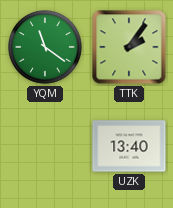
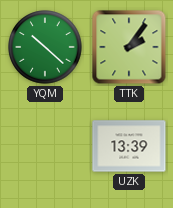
YQM: 11:21 -> 10:22 (45, 47)
UZK: 13:40 -> 13:39 (129, 146)
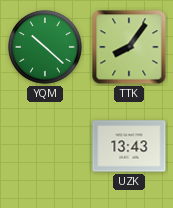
TTK: 2:06 -> 8:06 (129, 47)
UZK: 13:39 -> 13:43 (129, 146)
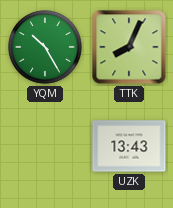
YQM: 10:22 -> 10:25 (45, 47)
TTK: 8:06 -> 8:04 (129, 47)
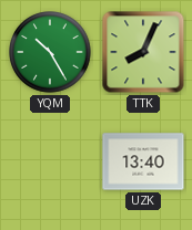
UZK: 13:43 -> 13:40 (143, 161)
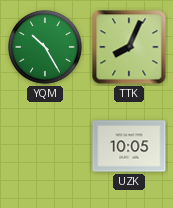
UZK: 13:40 -> 10:05 (129, 146)
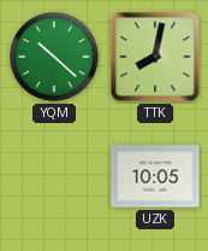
YQM: 10:25 -> 10:22 (54, 57)
TTK: 8:04 -> 8:02 (155, 57)
